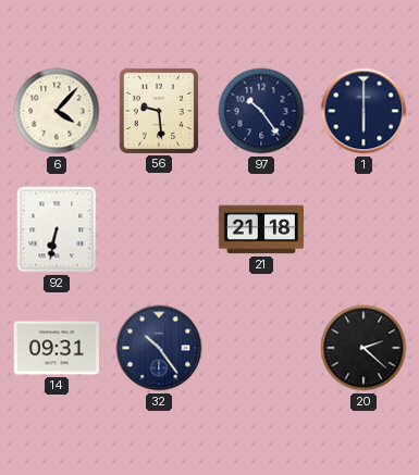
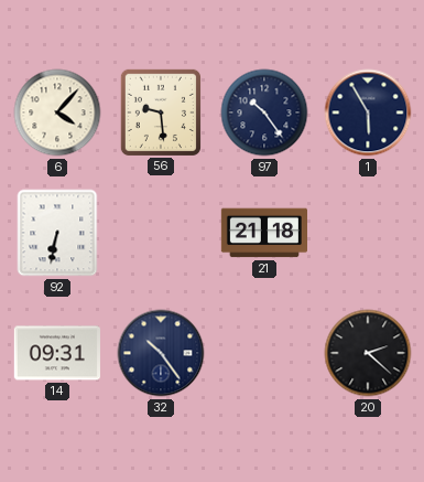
1: 6:00 -> 5:55 (368, 113)
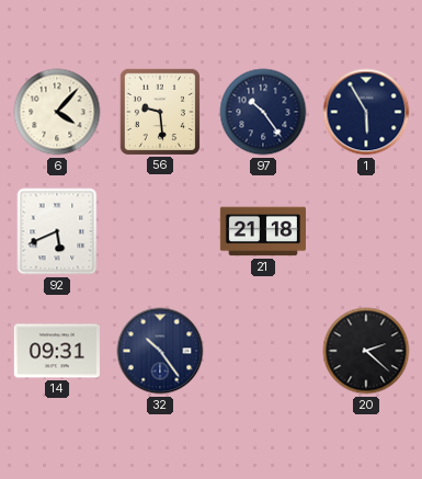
92: 6:32 -> 5:41 (57, 231)
